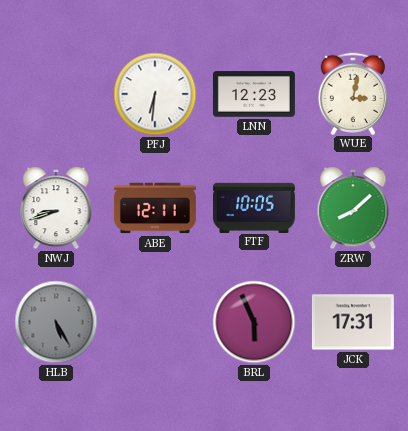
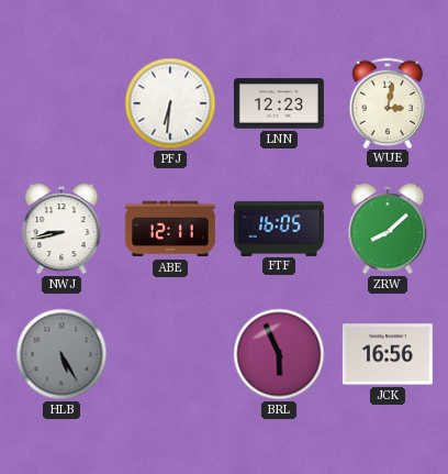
NWJ: 8:42 -> 8:43 (61, 229)
FTF: 10:05 -> 16:05 (279, 228)
JCK: 17:31 -> 16:56 (388, 354)
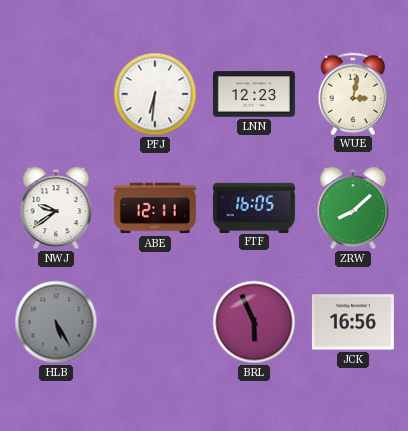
NWJ: 8:43 -> 9:39 (56, 208)
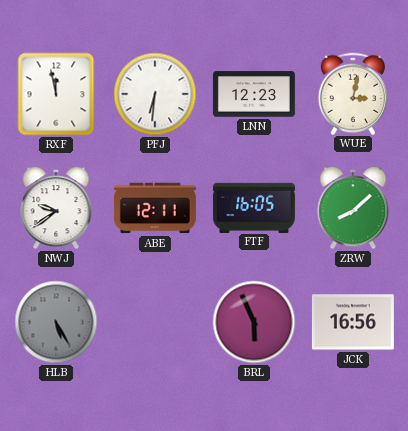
RXF: none -> 11:58 (56, 94)
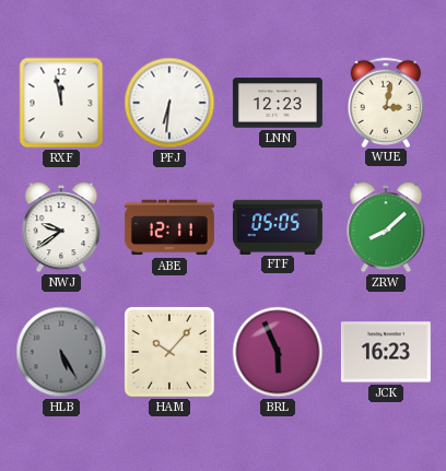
FTF: 16:05 -> 05:05 (278, 226)
HAM: none -> 10:07 (169, 352)
JCK: 16:56 -> 16:23 (386, 352)
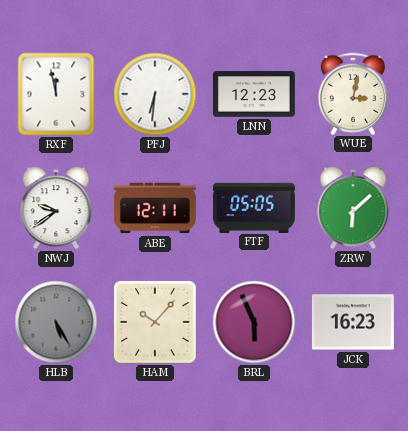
ZRW: 8:08 -> 6:08 (353, 208)
